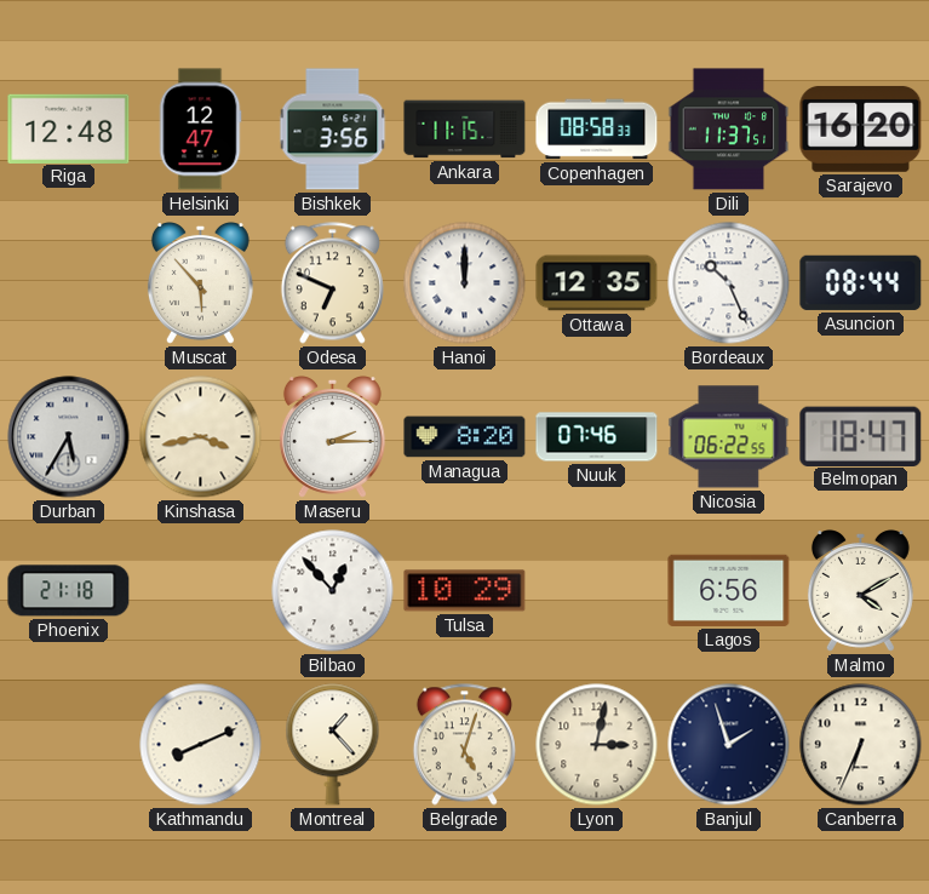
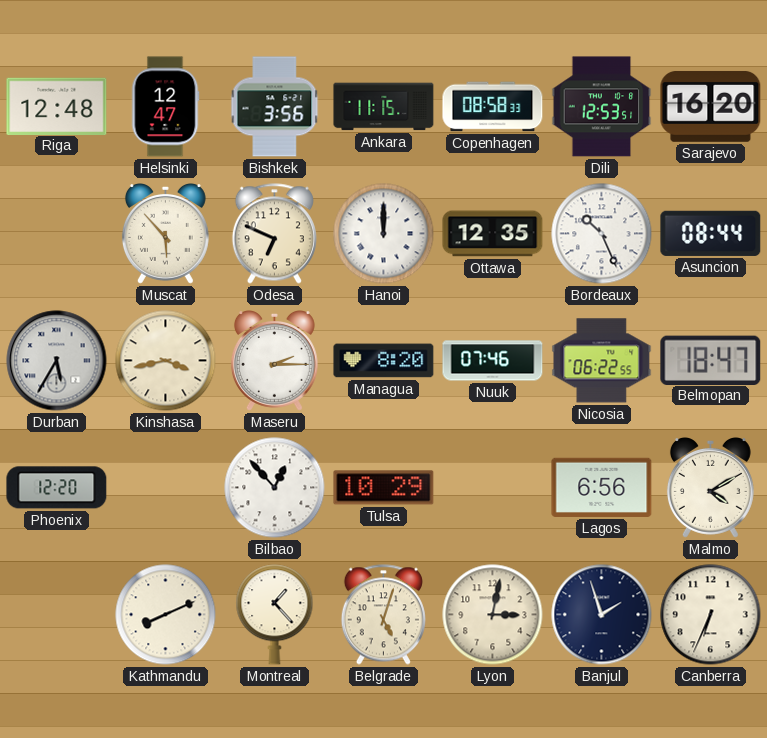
Dili: 11:37 -> 12:53 (602, 107)
Phoenix: 21:18 -> 12:20 (57, 488)
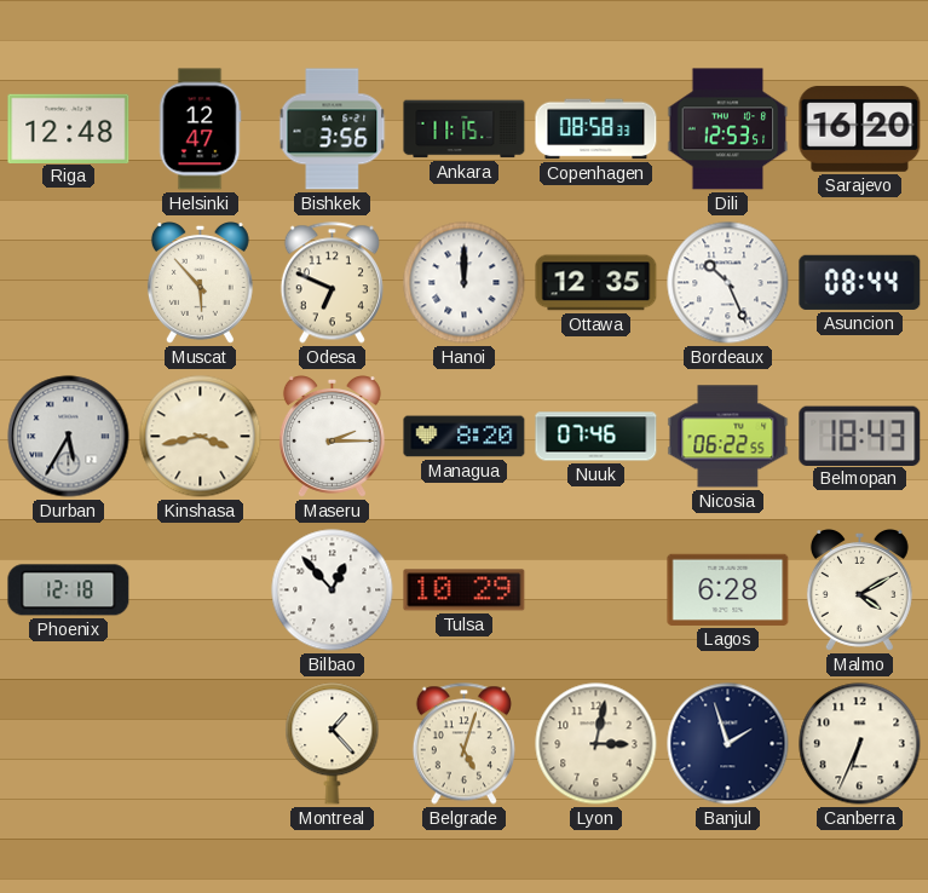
Belmopan: 18:47 -> 18:43 (860, 436)
Phoenix: 12:20 -> 12:18 (69, 590)
Lagos: 6:56 -> 6:28 (728, 589)
Kathmandu: 8:11 -> none (166, 615)
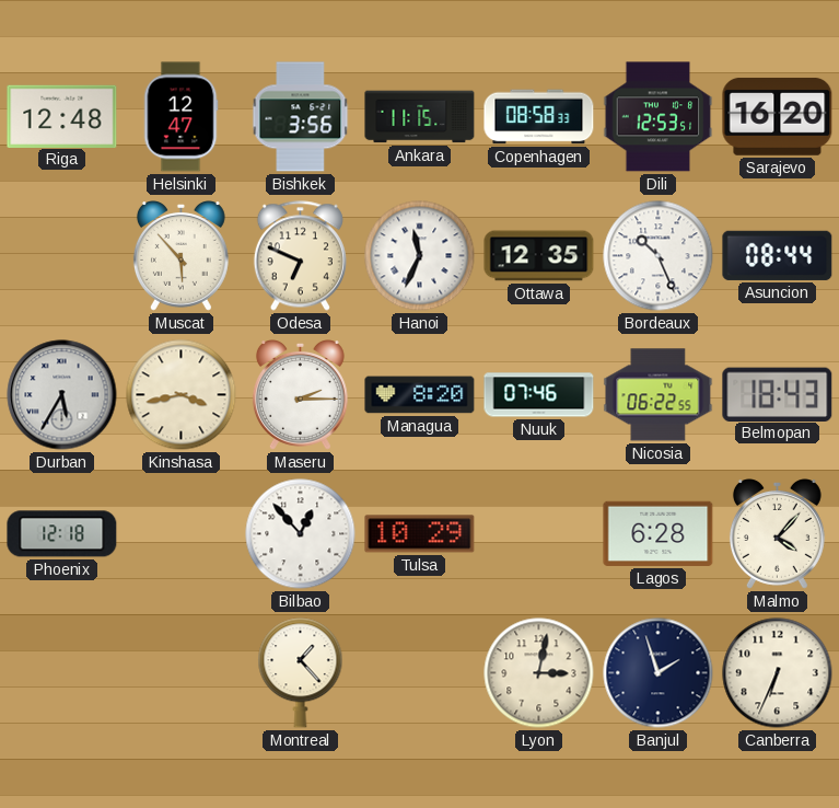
Hanoi: 12:00 -> 11:34 (420, 256)
Malmo: 4:10 -> 4:07 (777, 534)
Belgrade: 5:03 -> none (463, 744)
